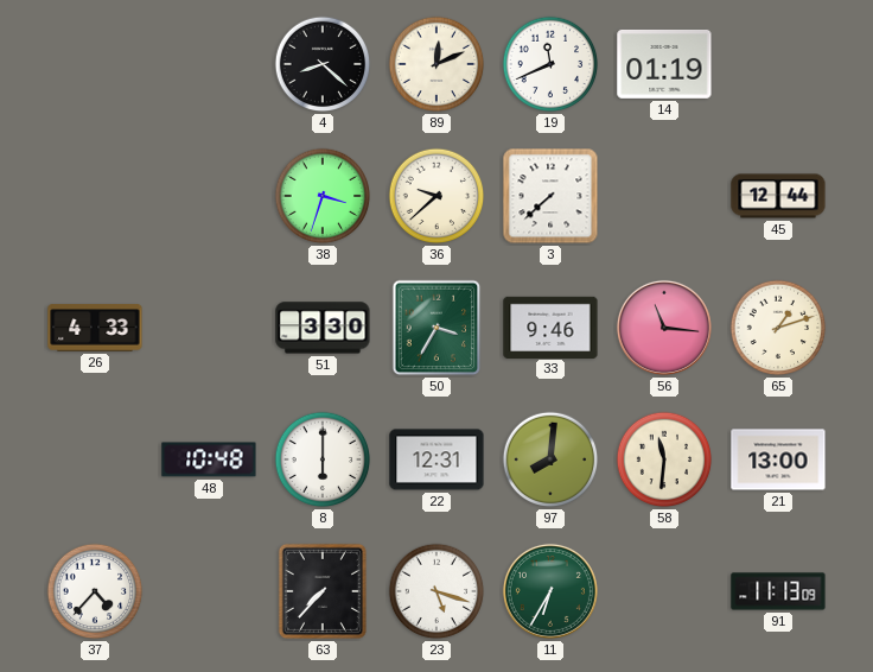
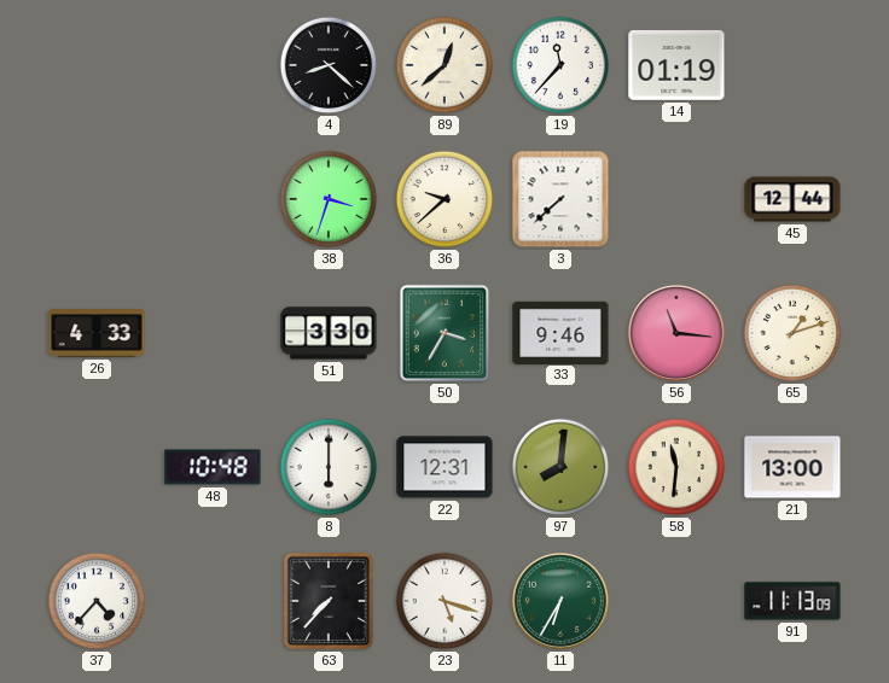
89: 12:11 -> 12:38 (444, 65)
19: 11:41 -> 11:37 (560, 65)
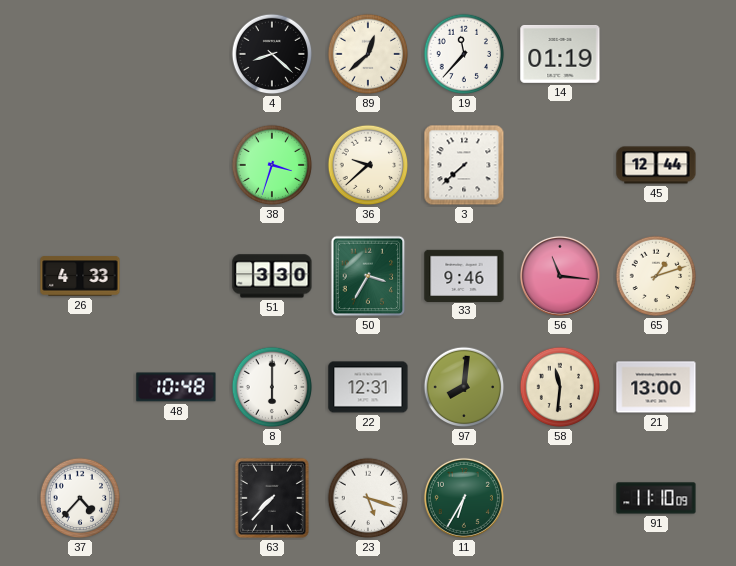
91: 11:13 -> 11:10 (656, 498)
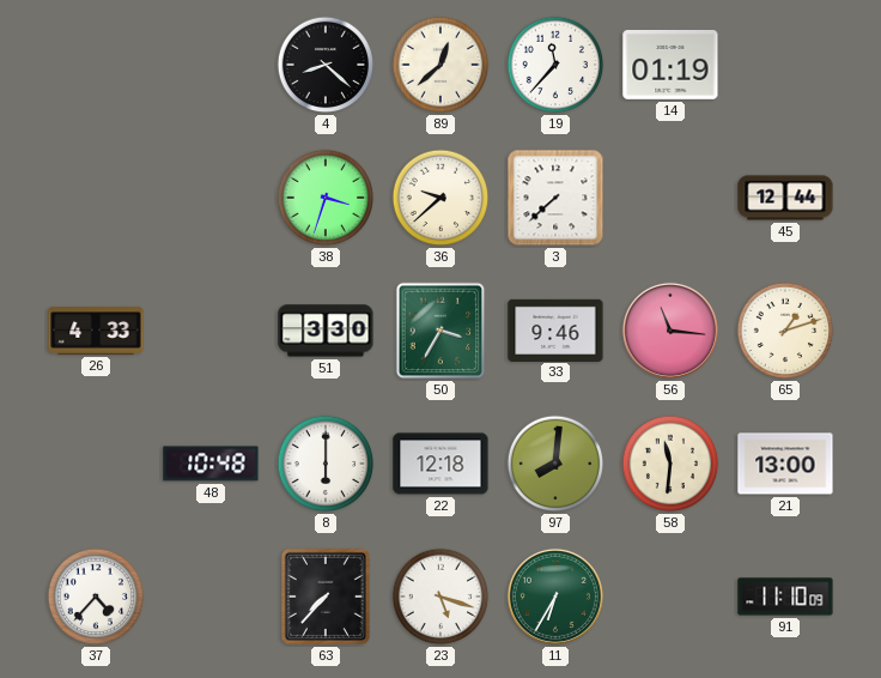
22: 12:31 -> 12:18 (440, 464)
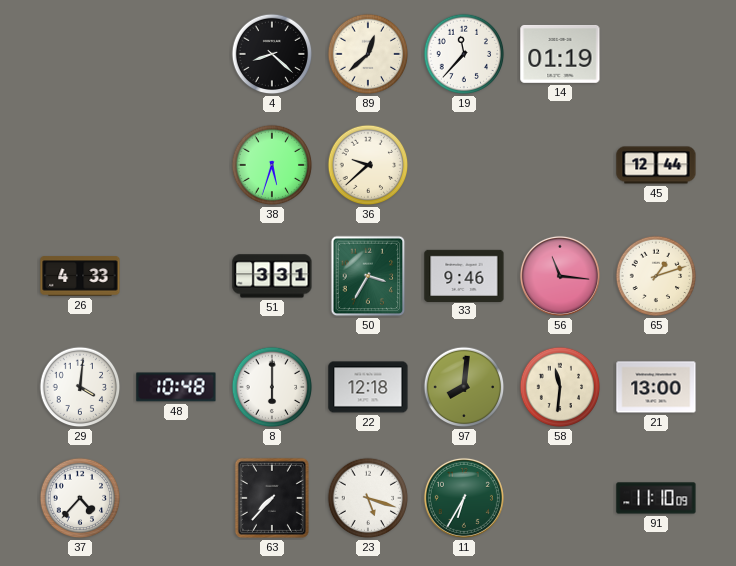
38: 3:33 -> 5:33 (272, 165)
3: 7:38 -> none (555, 198)
51: 3:30 -> 3:31 (272, 276)
29: none -> 4:01 (80, 387)
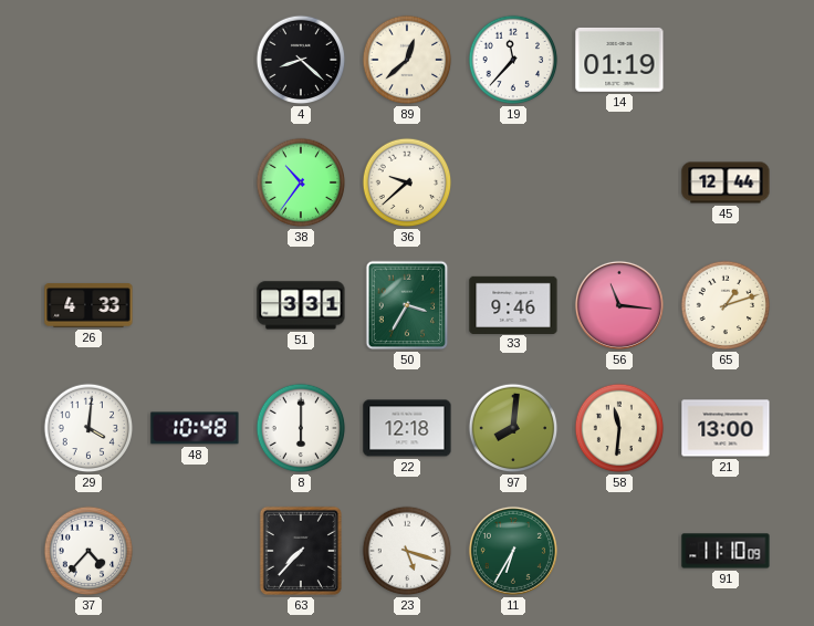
38: 5:33 -> 10:36 (301, 182)
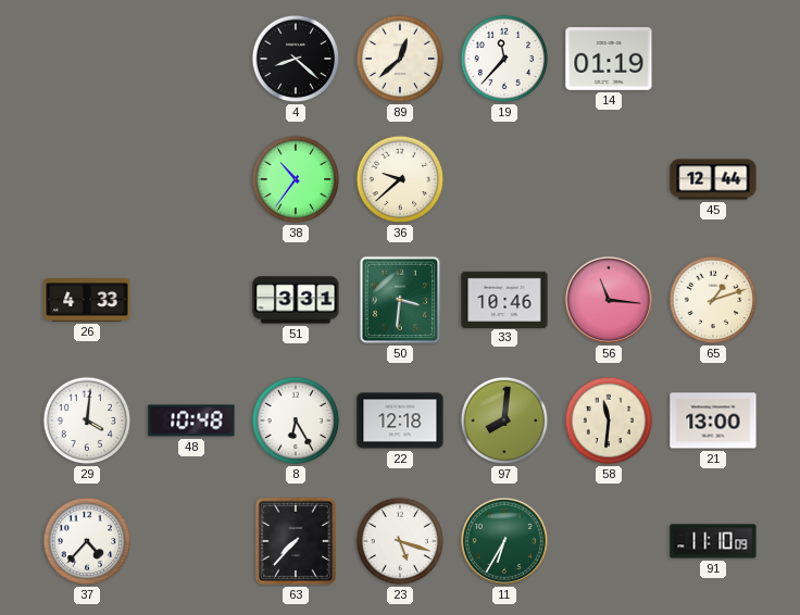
50: 3:35 -> 3:31 (400, 300)
33: 9:46 -> 10:46 (504, 299)
8: 6:00 -> 6:25 (296, 421)
